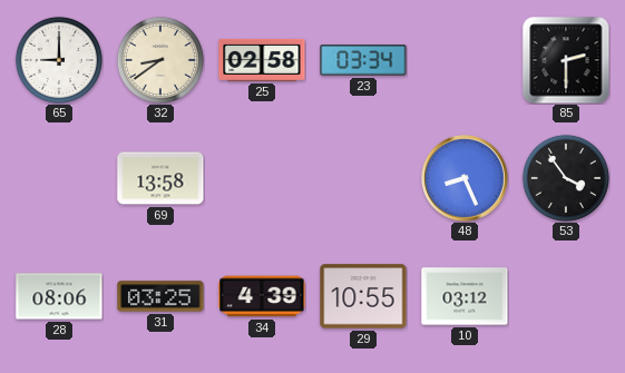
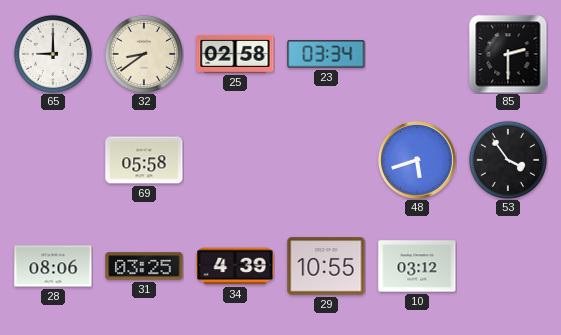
69: 13:58 -> 05:58 (144, 160)
48: 8:26 -> 5:42 (418, 161)
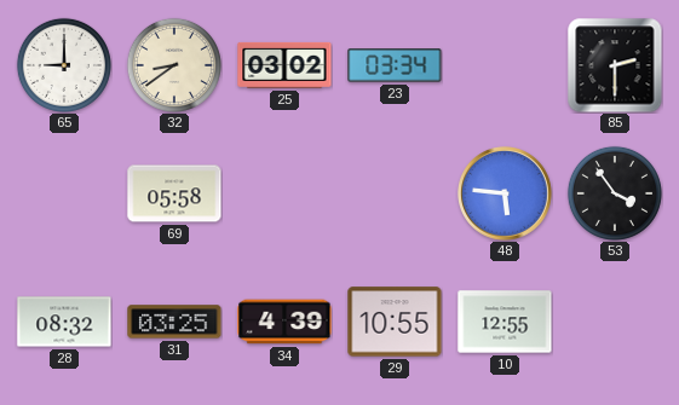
25: 02:58 -> 03:02 (284, 65)
48: 5:42 -> 5:46 (506, 195)
28: 08:06 -> 08:32 (64, 322)
10: 03:12 -> 12:55 (505, 322)
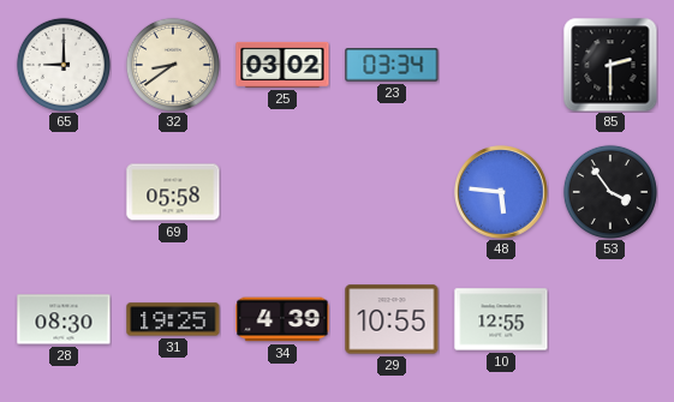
28: 08:32 -> 08:30 (64, 319)
31: 03:25 -> 19:25 (173, 319)
